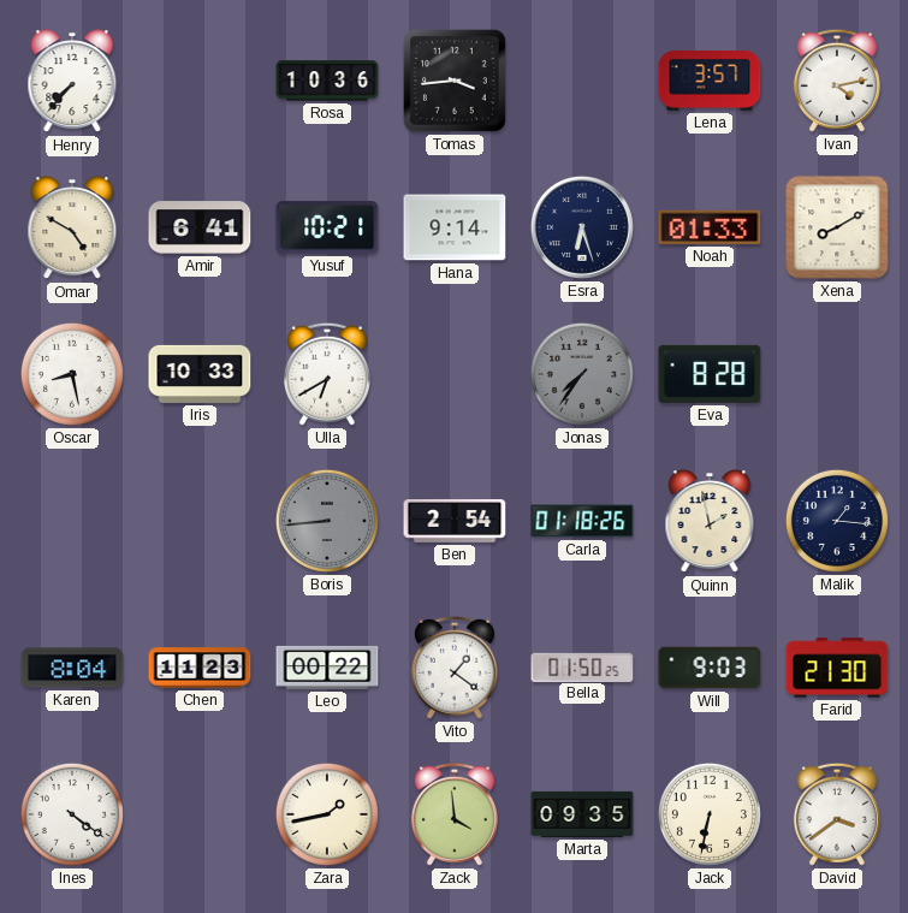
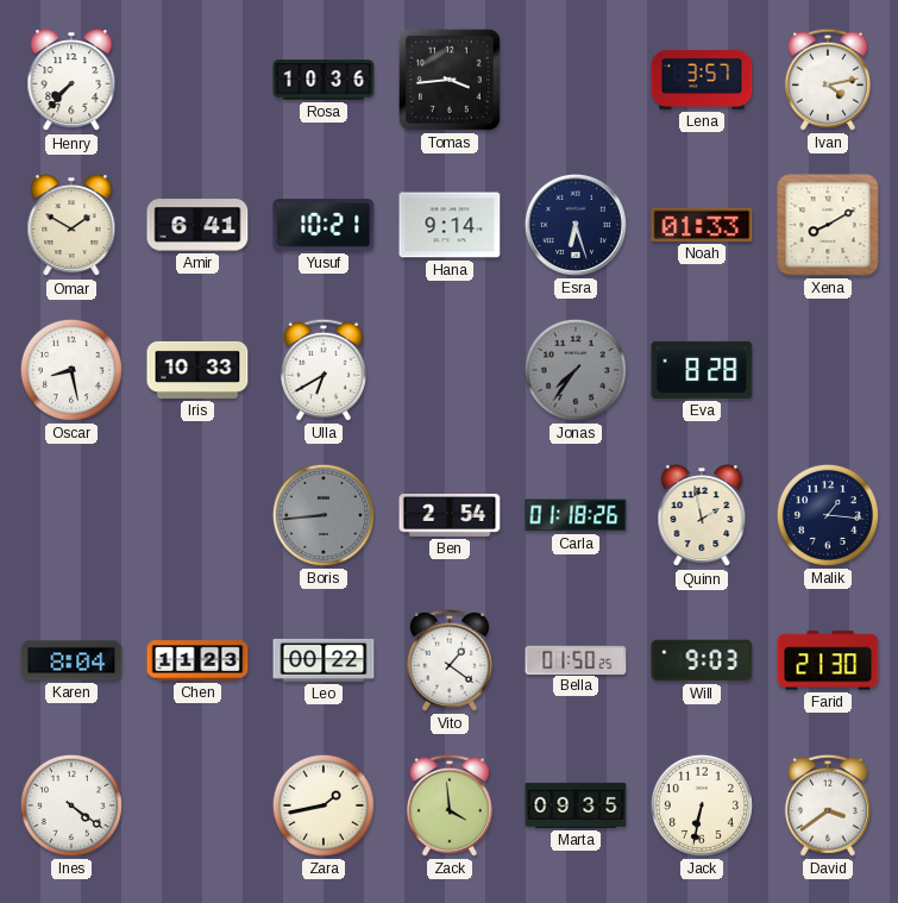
Omar: 4:50 -> 1:50 (71, 226)
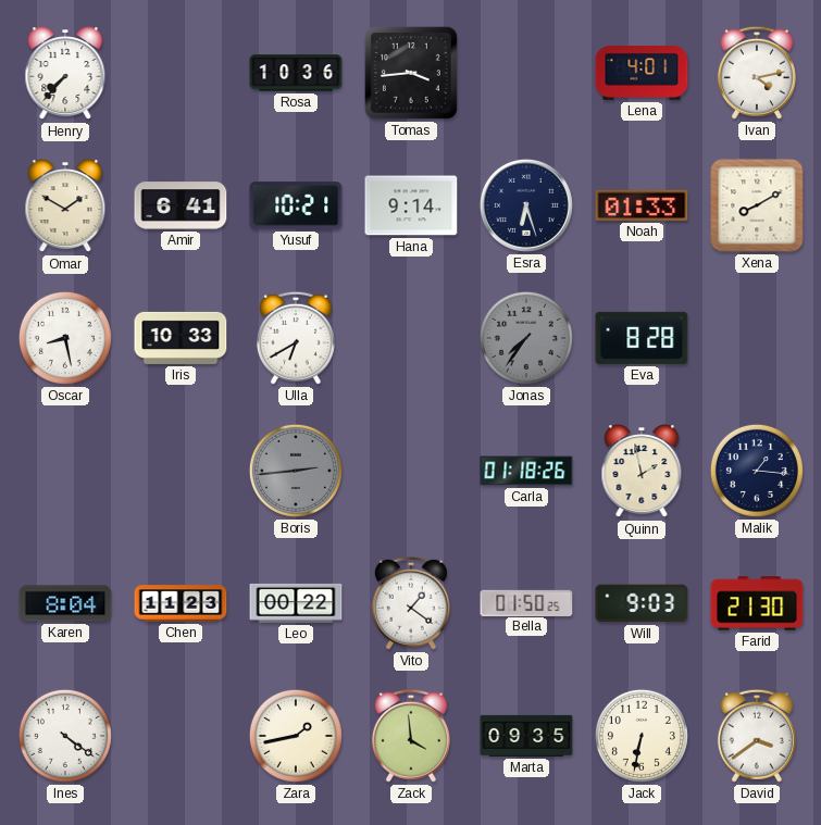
Lena: 3:57 -> 4:01 (642, 74)
Boris: 8:44 -> 2:44 (296, 471)
Ben: 2:54 -> none (450, 516)
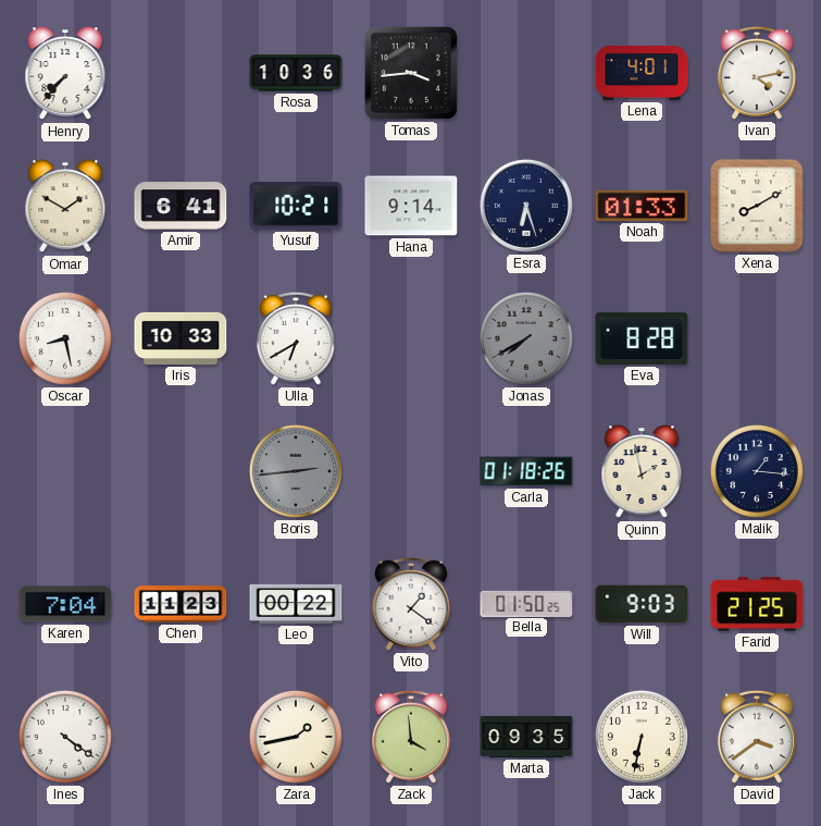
Jonas: 7:36 -> 7:40 (526, 338)
Karen: 8:04 -> 7:04 (65, 604)
Farid: 21:30 -> 21:25 (757, 604)
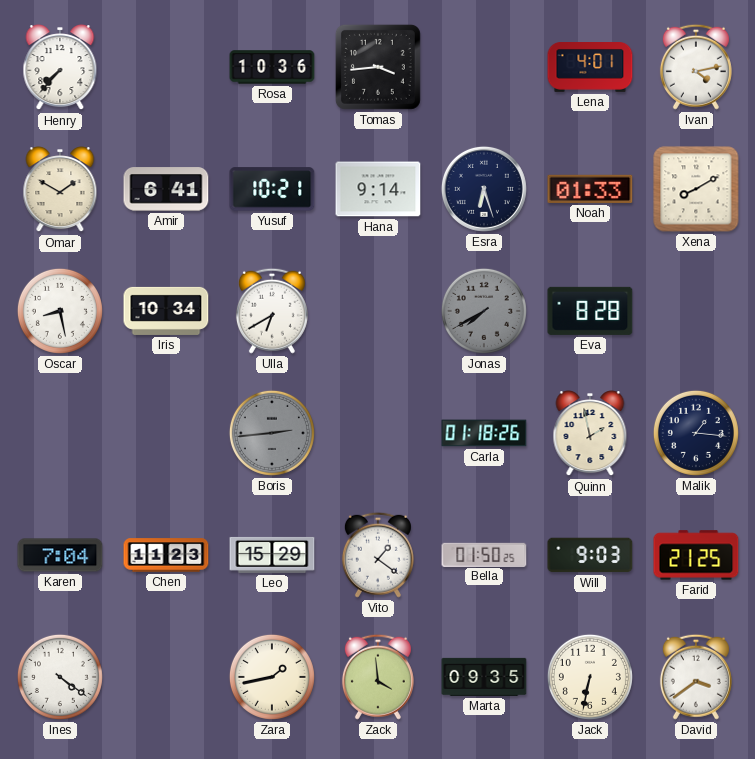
Iris: 10:33 -> 10:34 (166, 311)
Leo: 00:22 -> 15:29 (272, 555)
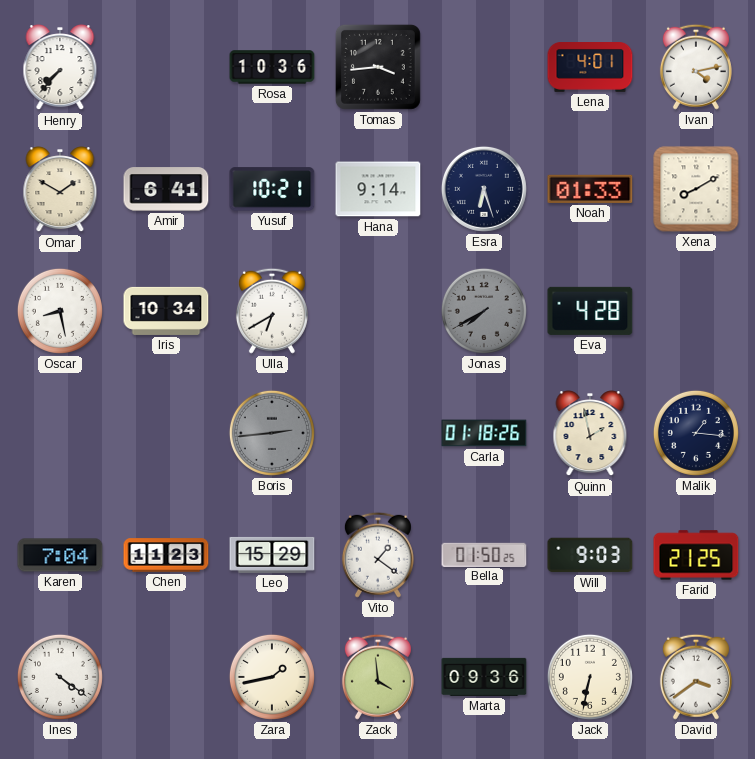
Eva: 8:28 -> 4:28 (590, 311)
Marta: 09:35 -> 09:36 (484, 677)
